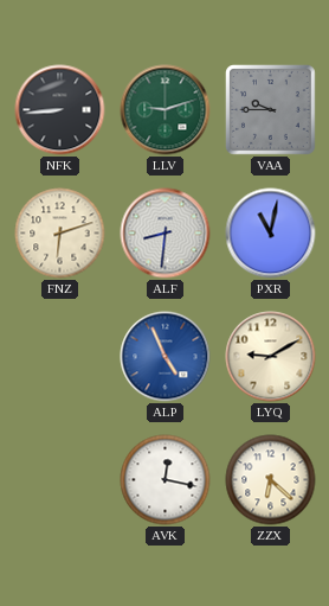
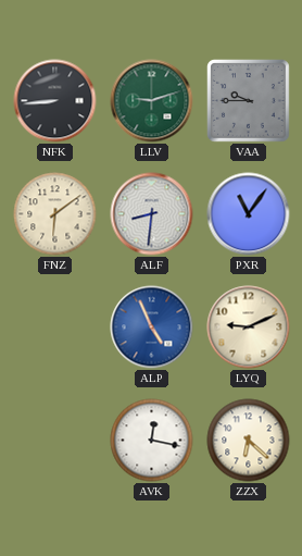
FNZ: 6:12 -> 6:09 (55, 214)
PXR: 11:02 -> 11:06 (249, 214)
LYQ: 9:10 -> 9:11 (249, 328)
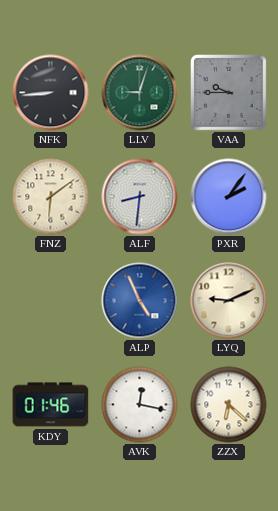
LLV: 9:12 -> 9:03 (140, 93)
PXR: 11:06 -> 2:06 (229, 197)
KDY: none -> 01:46 (51, 405)
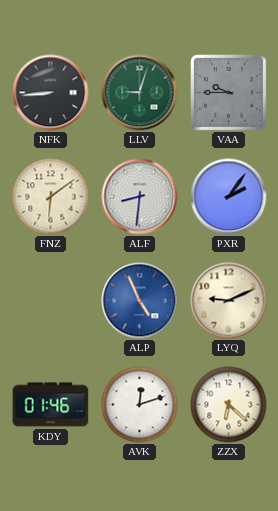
AVK: 12:17 -> 12:12 (140, 405)
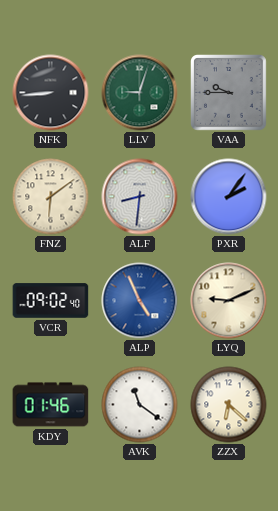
VCR: none -> 09:02 (51, 301)
AVK: 12:12 -> 11:21 (140, 405)
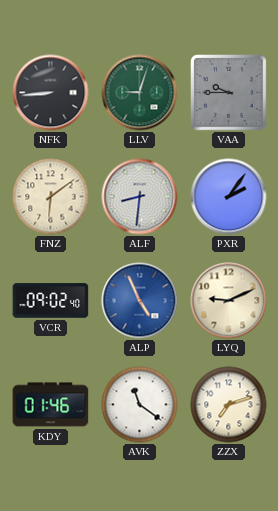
ZZX: 6:22 -> 7:12 (229, 405)
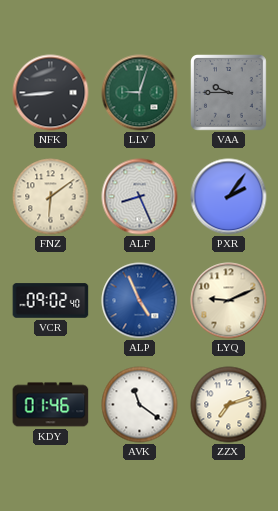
ALF: 8:31 -> 8:26 (140, 197)
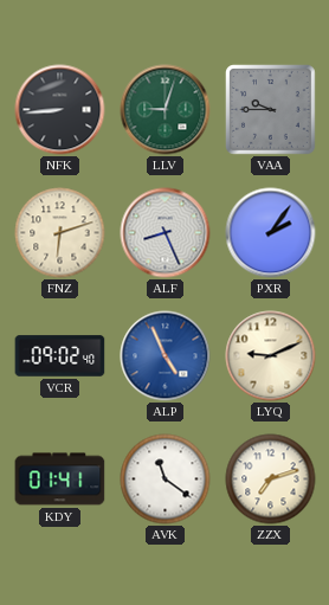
FNZ: 6:09 -> 6:12 (60, 233)
KDY: 01:46 -> 01:41 (60, 480)
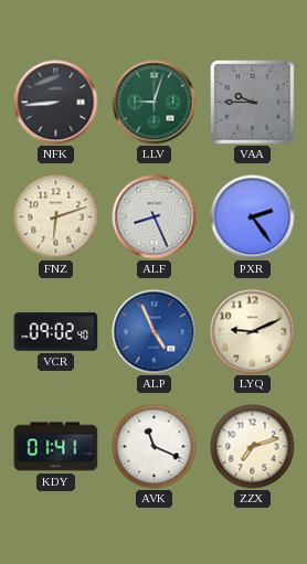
PXR: 2:06 -> 2:24 (253, 217)
AVK: 11:21 -> 11:19 (155, 447)
